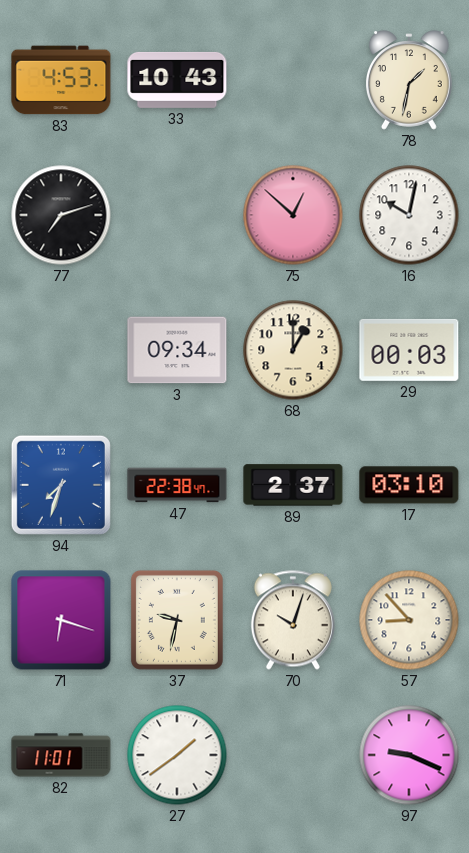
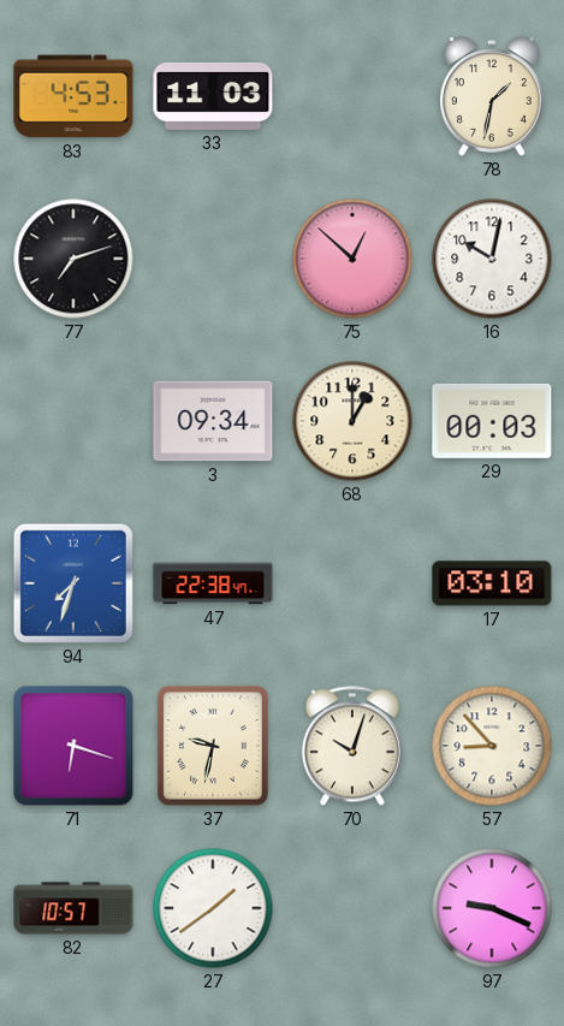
33: 10:43 -> 11:03 (213, 96)
89: 2:37 -> none (293, 485)
82: 11:01 -> 10:57 (73, 908)
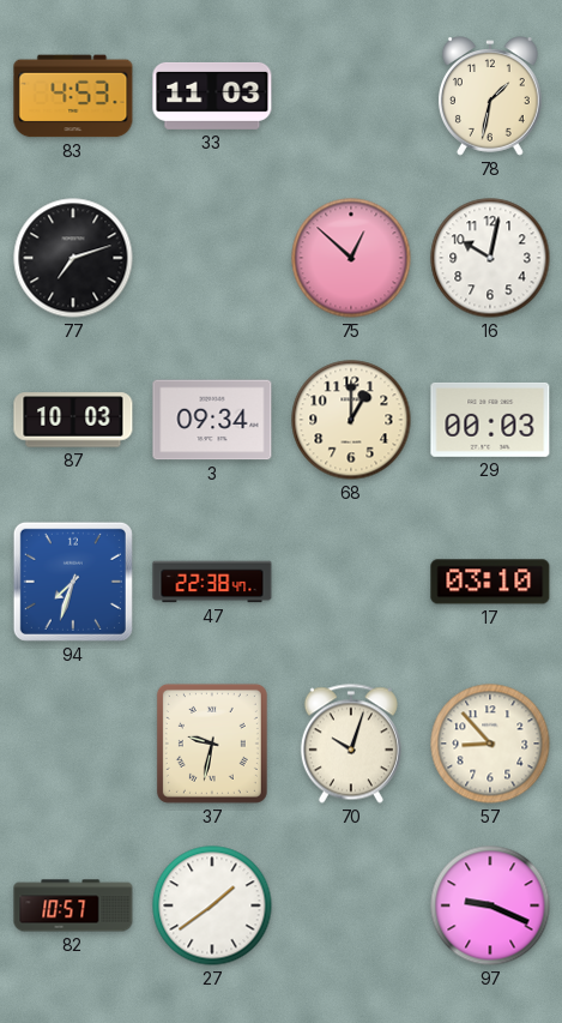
87: none -> 10:03 (73, 420)
71: 6:18 -> none (73, 746)
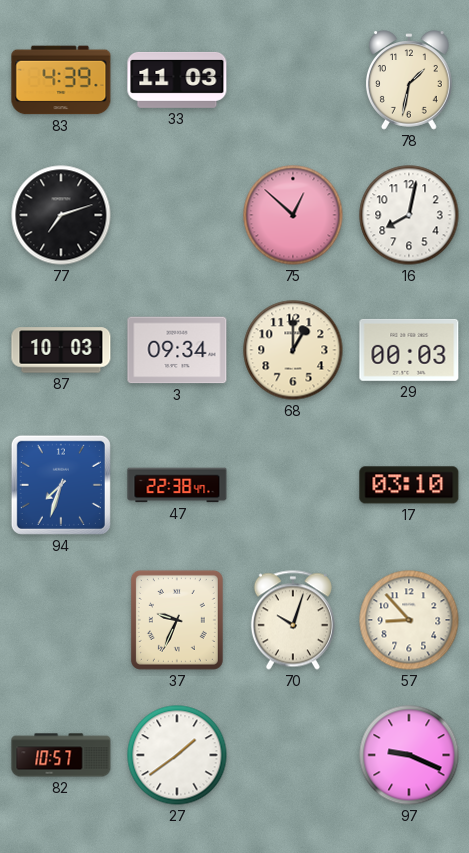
83: 4:53 -> 4:39 (61, 80)
16: 10:02 -> 8:02 (409, 215)
37: 9:32 -> 9:34 (177, 620)
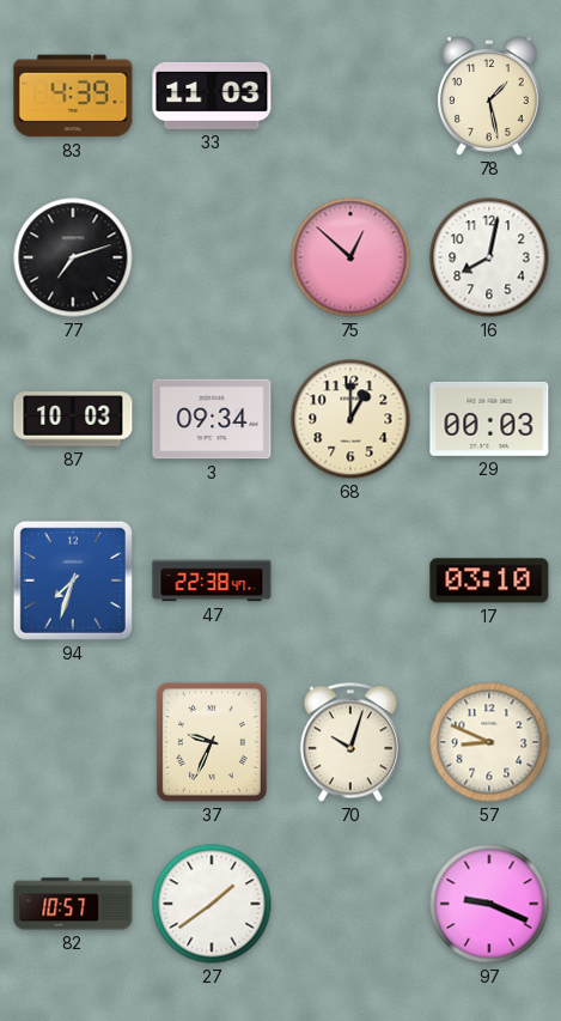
78: 1:32 -> 1:28 (489, 96)
57: 8:53 -> 8:49 (489, 742)
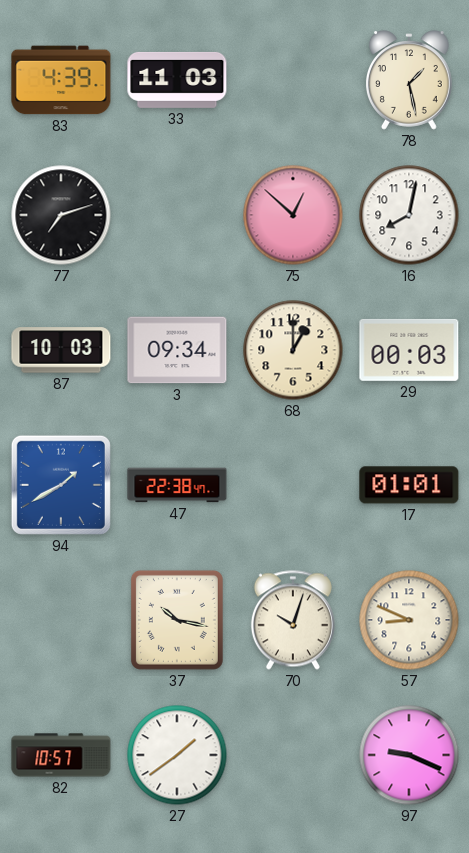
94: 7:33 -> 1:40 (61, 485)
17: 03:10 -> 01:01 (409, 485)
37: 9:34 -> 10:17 (177, 620)
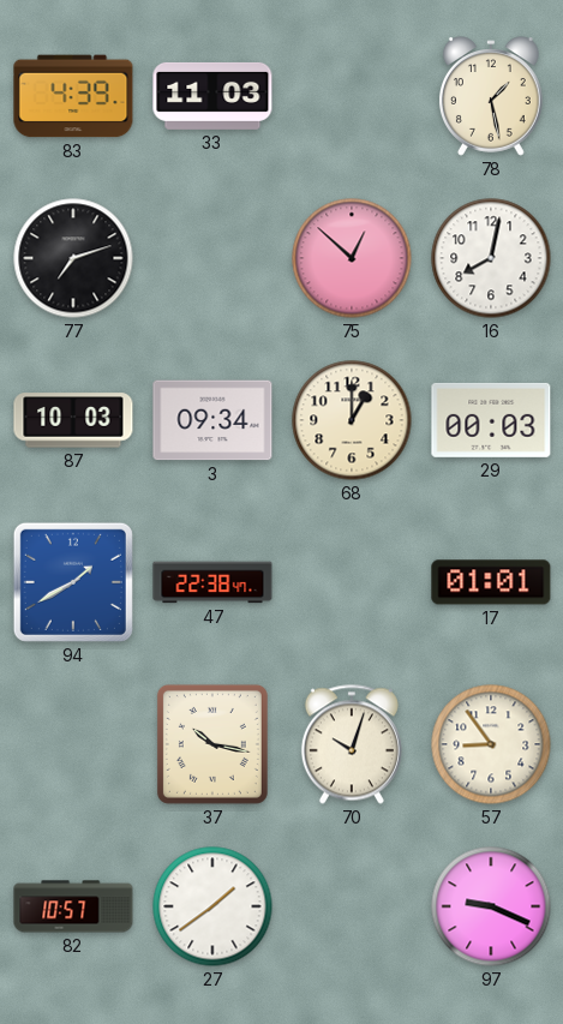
57: 8:49 -> 8:54 (491, 744)
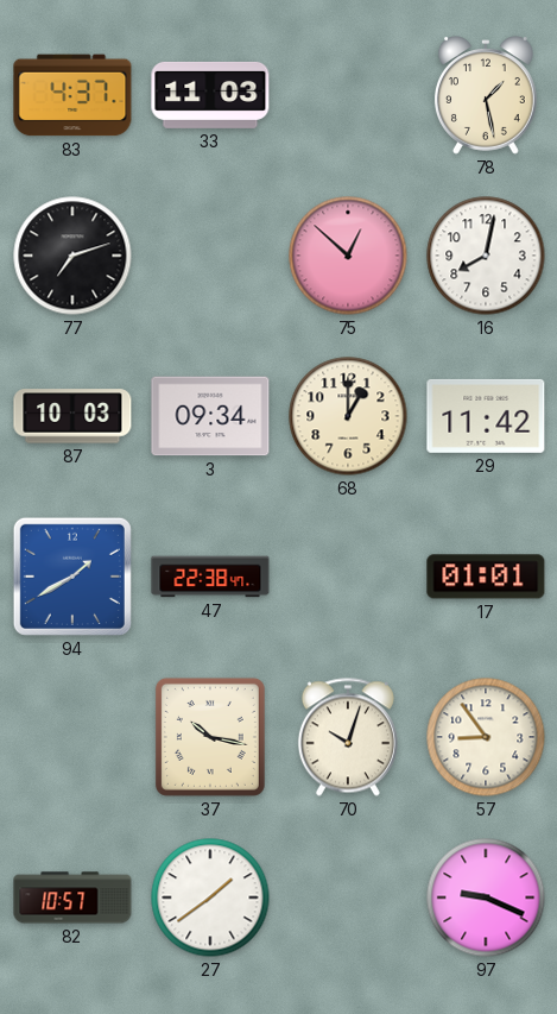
83: 4:39 -> 4:37 (72, 95)
29: 00:03 -> 11:42 (486, 416)
